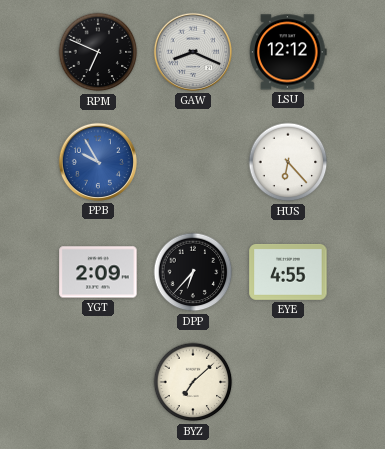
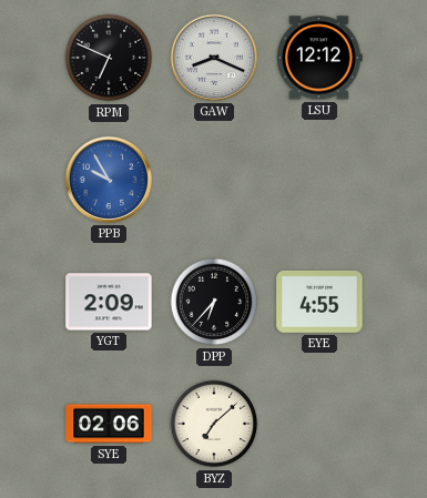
HUS: 6:23 -> none (288, 162)
SYE: none -> 02:06 (109, 424)
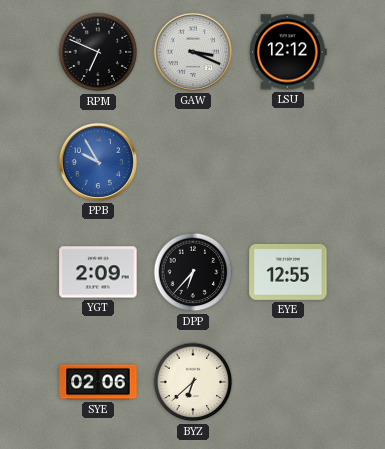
GAW: 8:19 -> 3:19 (193, 52)
EYE: 4:55 -> 12:55 (288, 272)
BYZ: 7:08 -> 6:38 (193, 382)
